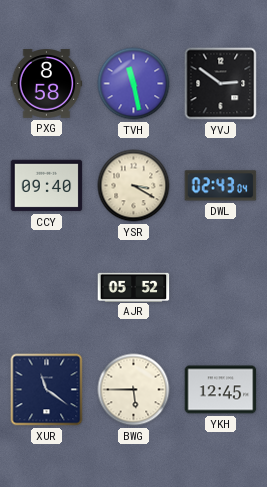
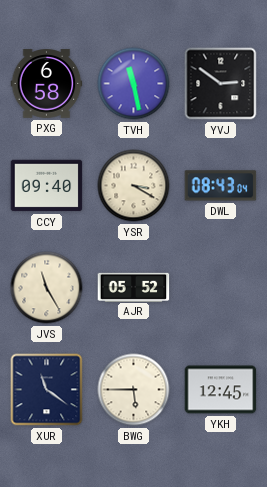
PXG: 8:58 -> 6:58 (47, 84)
DWL: 02:43 -> 08:43 (221, 186)
JVS: none -> 11:25 (47, 288)
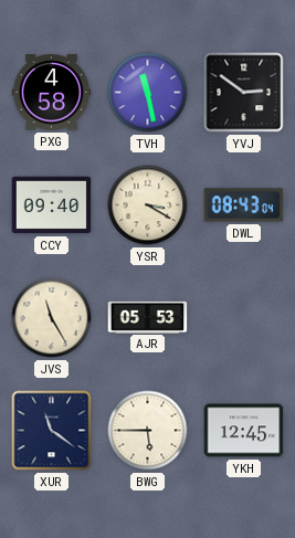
PXG: 6:58 -> 4:58 (52, 93)
AJR: 05:52 -> 05:53 (148, 317)
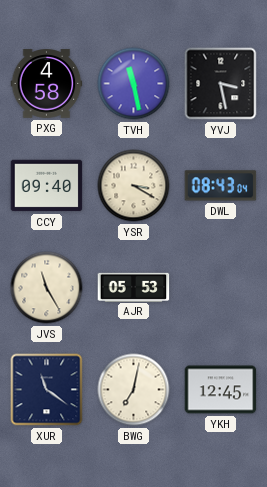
YVJ: 2:51 -> 3:28 (221, 84)
BWG: 5:45 -> 7:02 (134, 390)
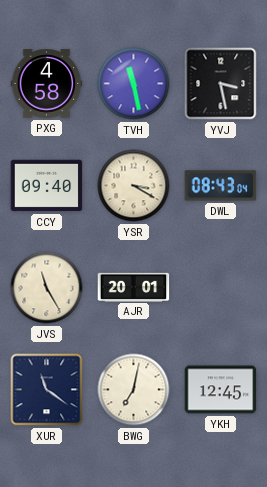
AJR: 05:53 -> 20:01 (134, 287)
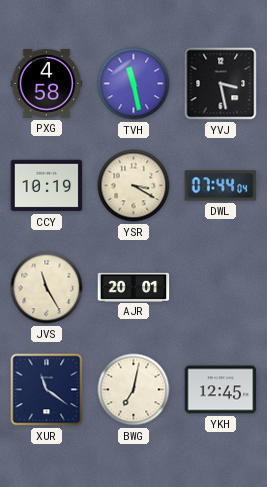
CCY: 09:40 -> 10:19 (47, 186)
DWL: 08:43 -> 07:44 (221, 186)
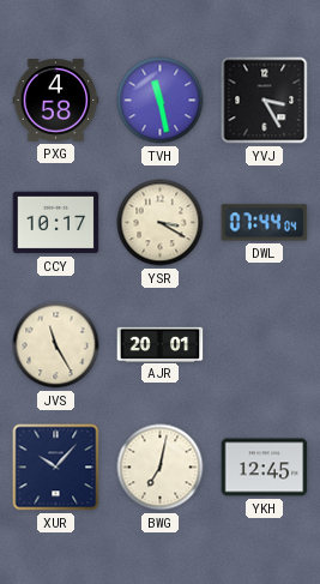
YVJ: 3:28 -> 3:25 (265, 101)
CCY: 10:19 -> 10:17 (56, 223)
XUR: 11:21 -> 10:07 (56, 468)
